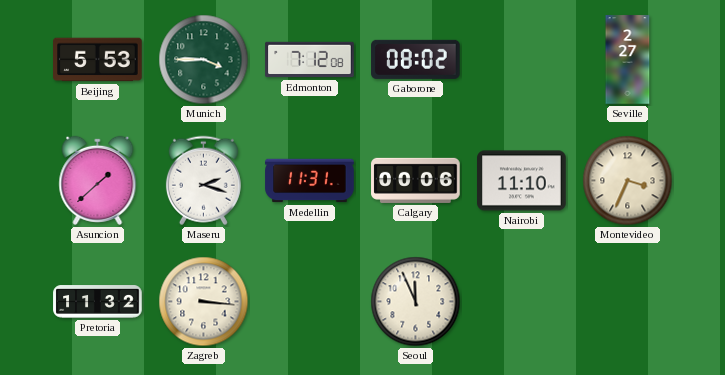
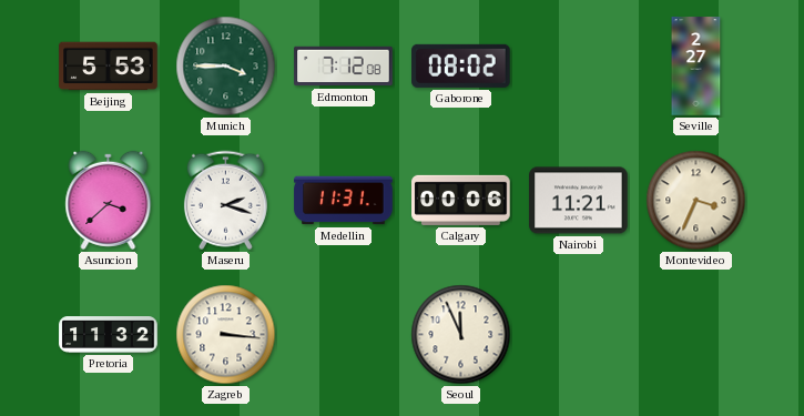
Asuncion: 1:38 -> 3:38 (109, 200)
Nairobi: 11:10 -> 11:21 (579, 201)
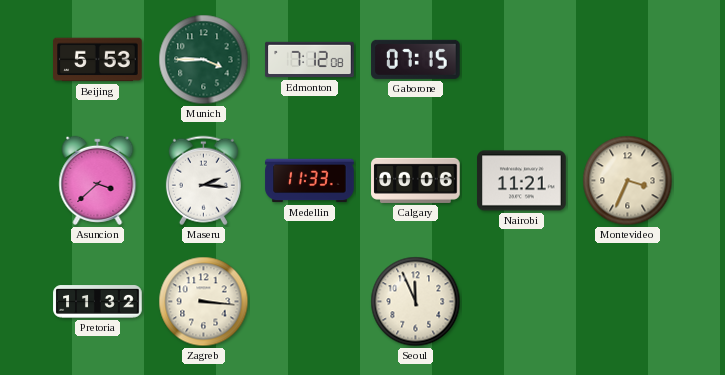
Gaborone: 08:02 -> 07:15 (416, 59)
Seville: 2:27 -> none (696, 67)
Maseru: 2:18 -> 2:16 (203, 181)
Medellin: 11:31 -> 11:33 (310, 181)
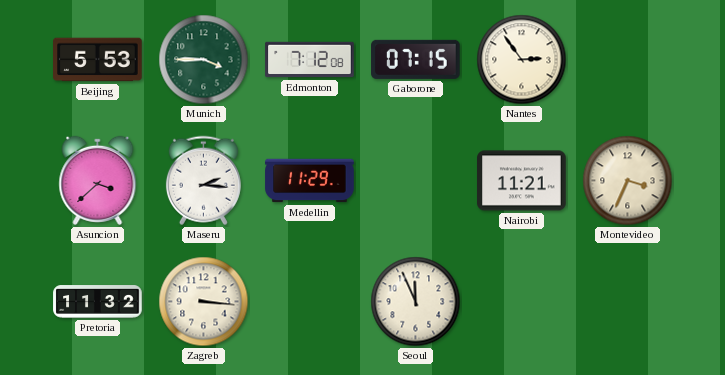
Nantes: none -> 2:54 (522, 60)
Medellin: 11:33 -> 11:29 (310, 181)
Calgary: 00:06 -> none (416, 180)
